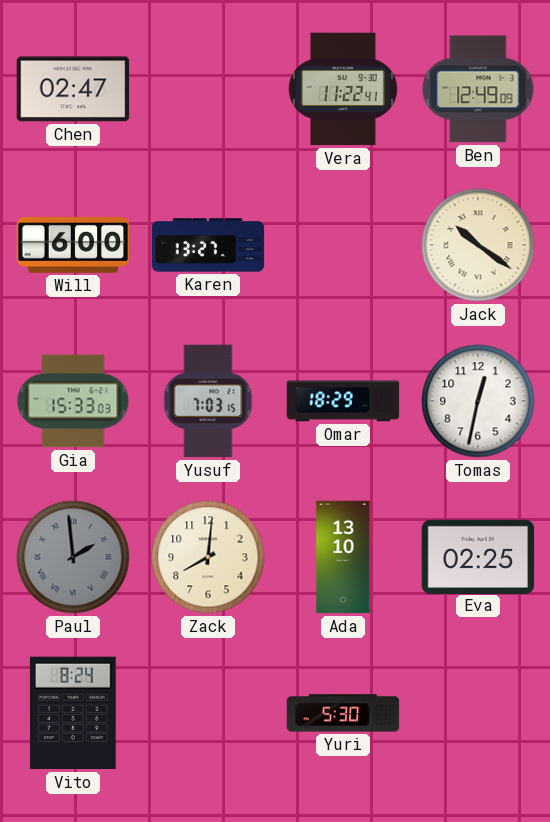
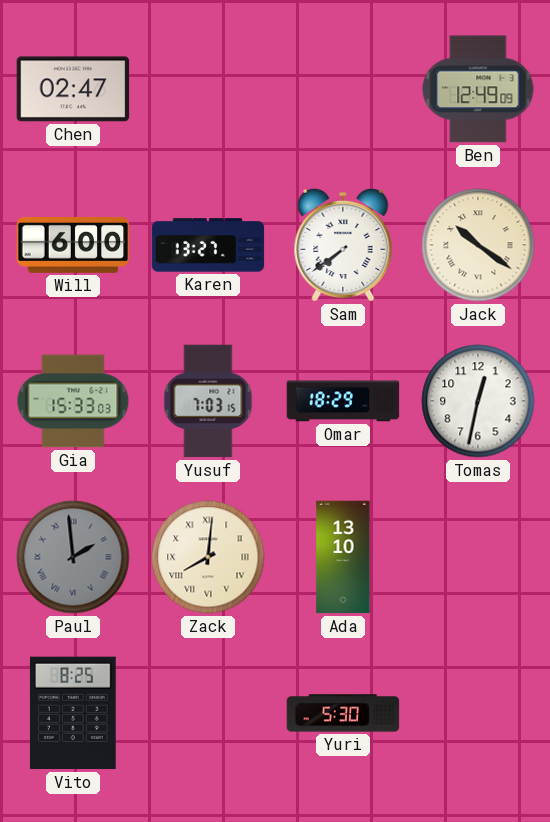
Vera: 11:22 -> none (343, 89)
Sam: none -> 7:39 (343, 245)
Zack numerals: Arabic -> Roman (208, 557)
Eva: 02:25 -> none (478, 556)
Vito: 8:24 -> 8:25 (73, 713)
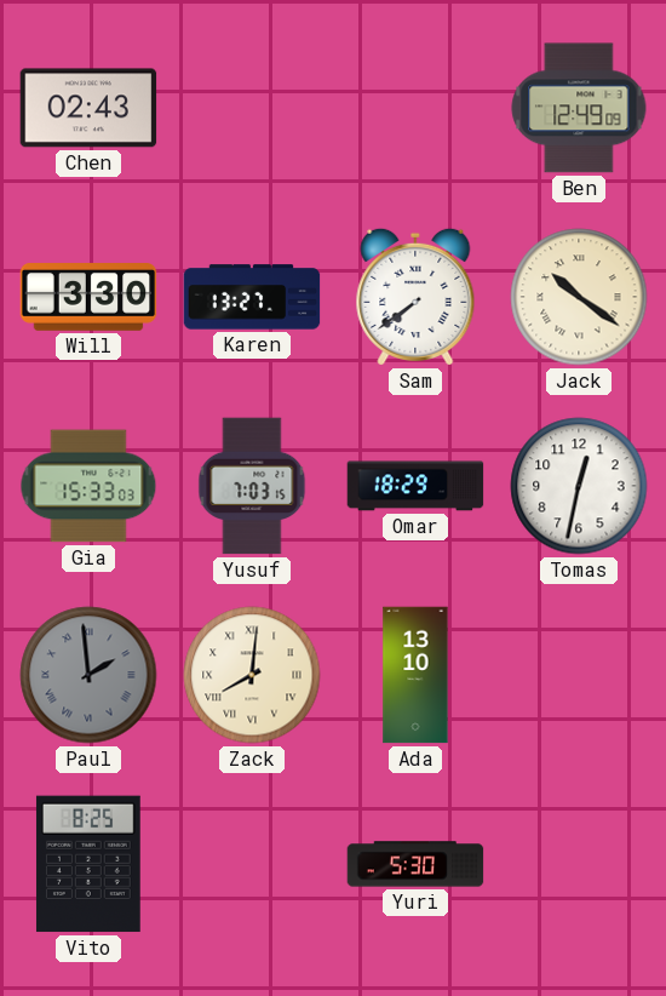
Chen: 02:47 -> 02:43 (88, 108)
Will: 6:00 -> 3:30 (88, 298)
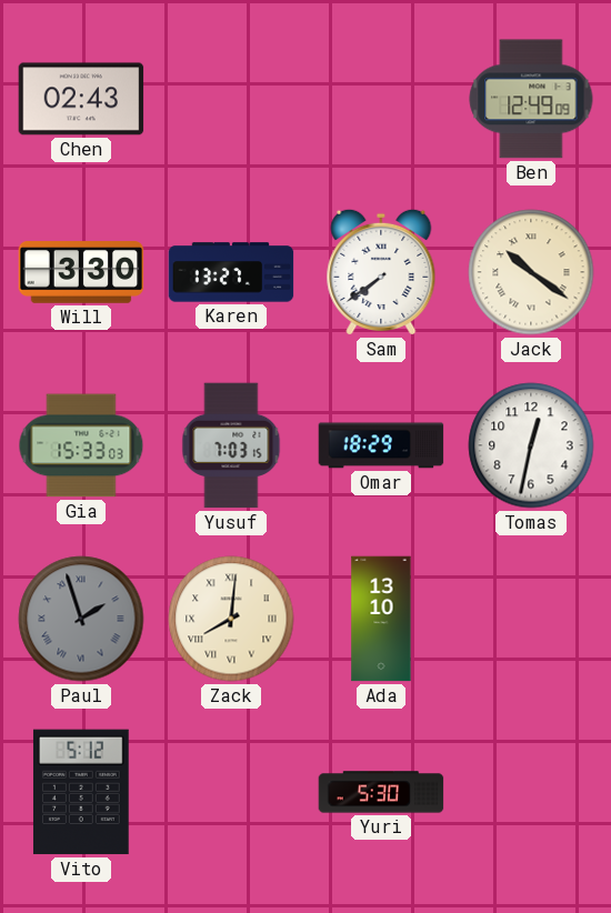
Paul: 1:59 -> 1:57 (81, 619)
Vito: 8:25 -> 5:12 (81, 792)
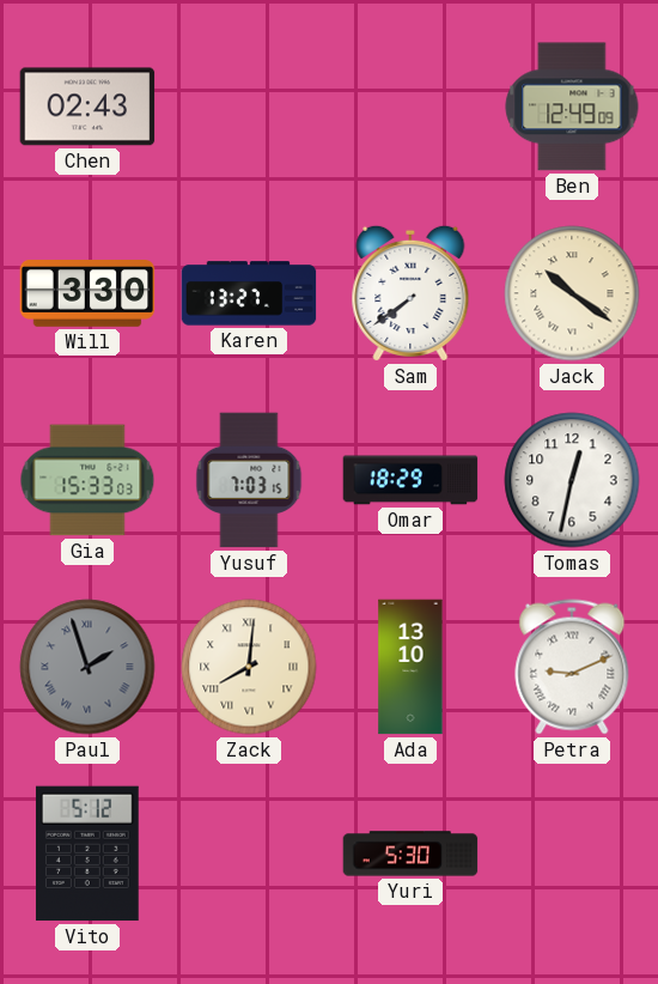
Petra: none -> 9:11 (572, 667)
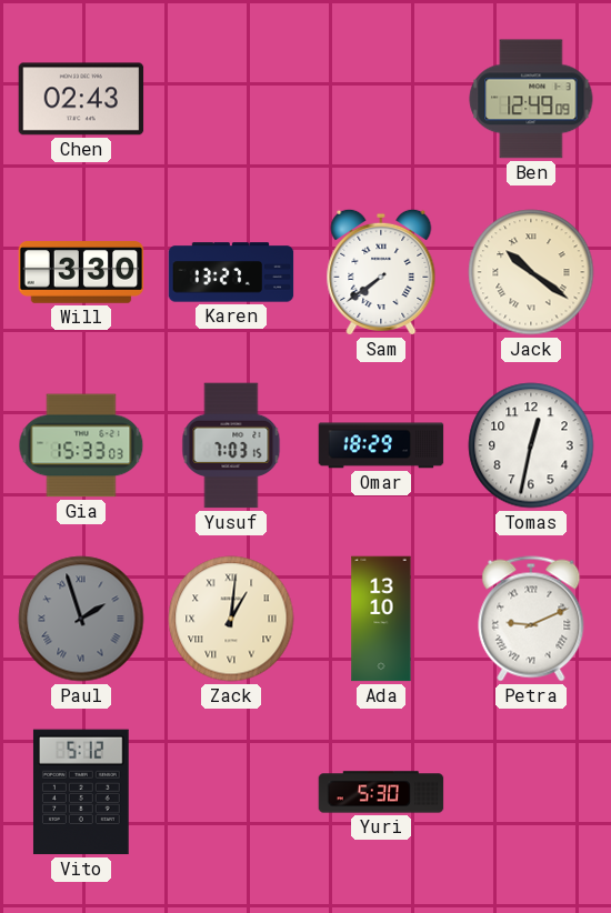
Zack: 8:01 -> 1:01 (231, 619)
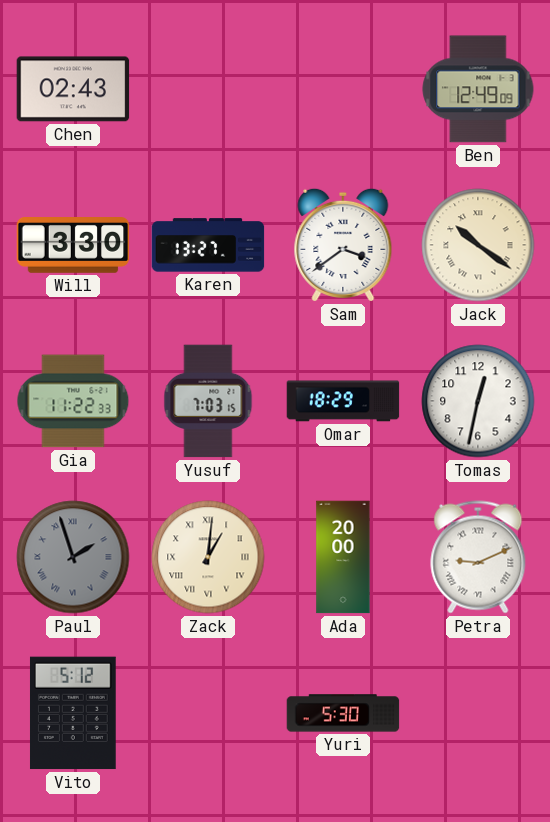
Sam: 7:39 -> 3:39 (343, 245)
Gia: 15:33 -> 11:22 (73, 401)
Ada: 13:10 -> 20:00 (343, 557)
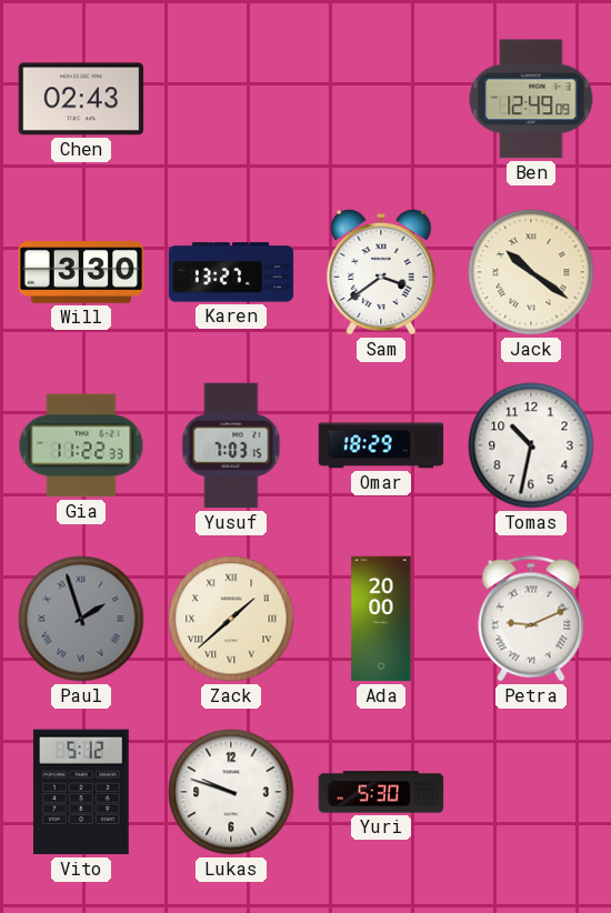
Tomas: 12:32 -> 10:32 (531, 445)
Zack: 1:01 -> 1:38 (231, 619)
Lukas: none -> 9:48 (231, 792)
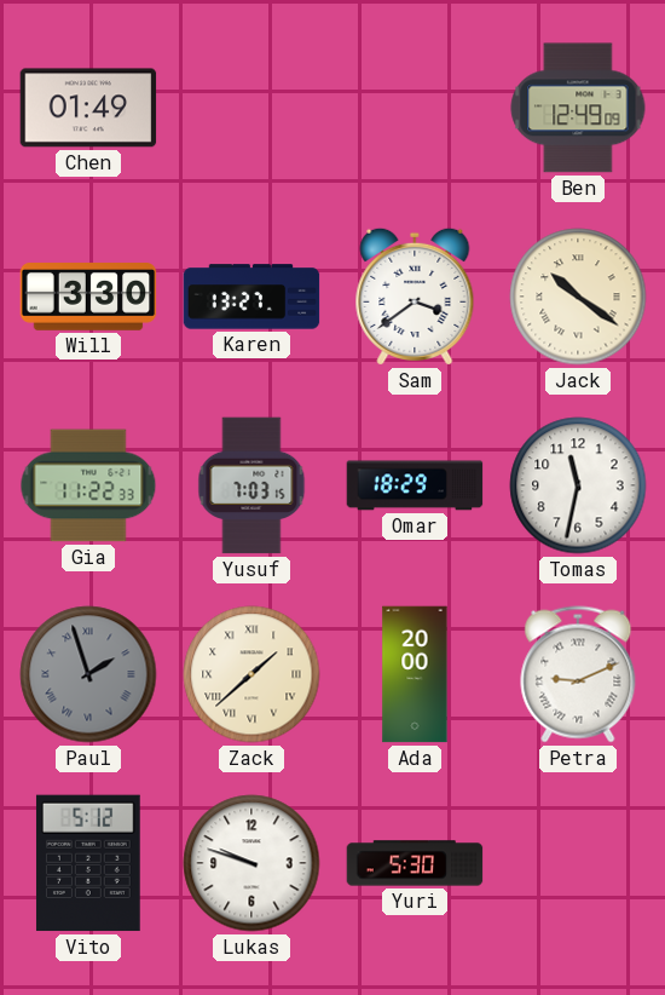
Chen: 02:43 -> 01:49 (88, 108)
Tomas: 10:32 -> 11:32 (578, 485)
